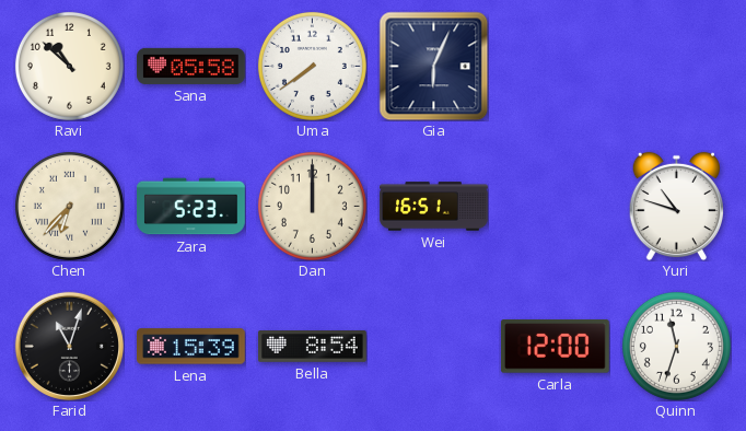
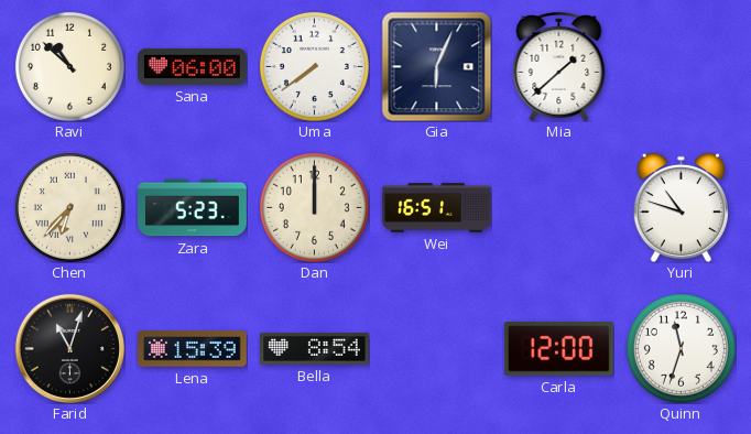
Sana: 05:58 -> 06:00 (193, 66)
Mia: none -> 1:38 (559, 67)
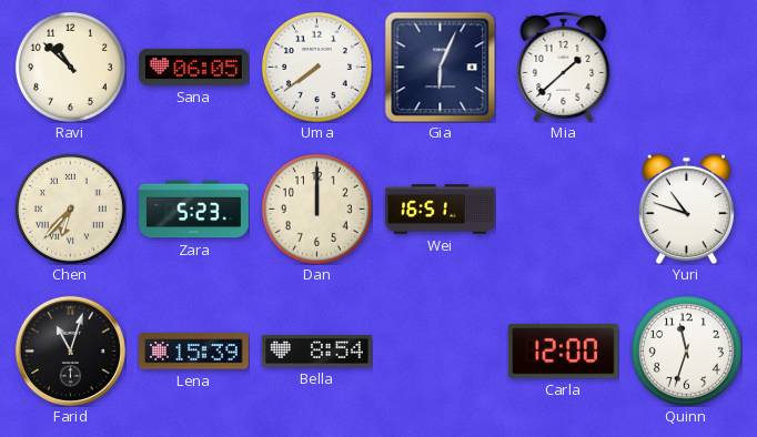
Sana: 06:00 -> 06:05 (194, 67)
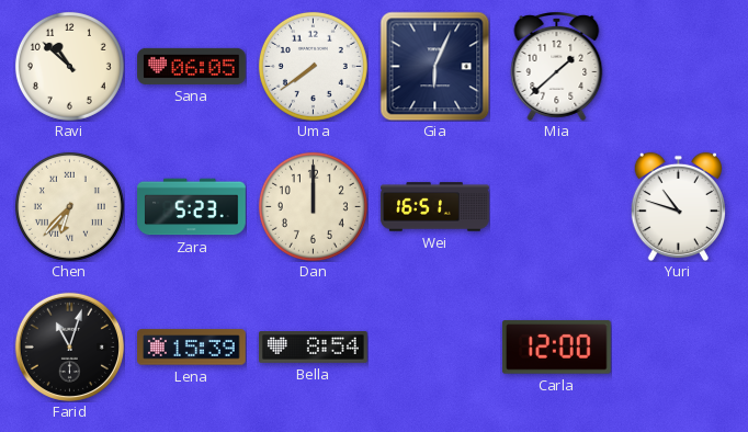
Quinn: 11:33 -> none (686, 350)
